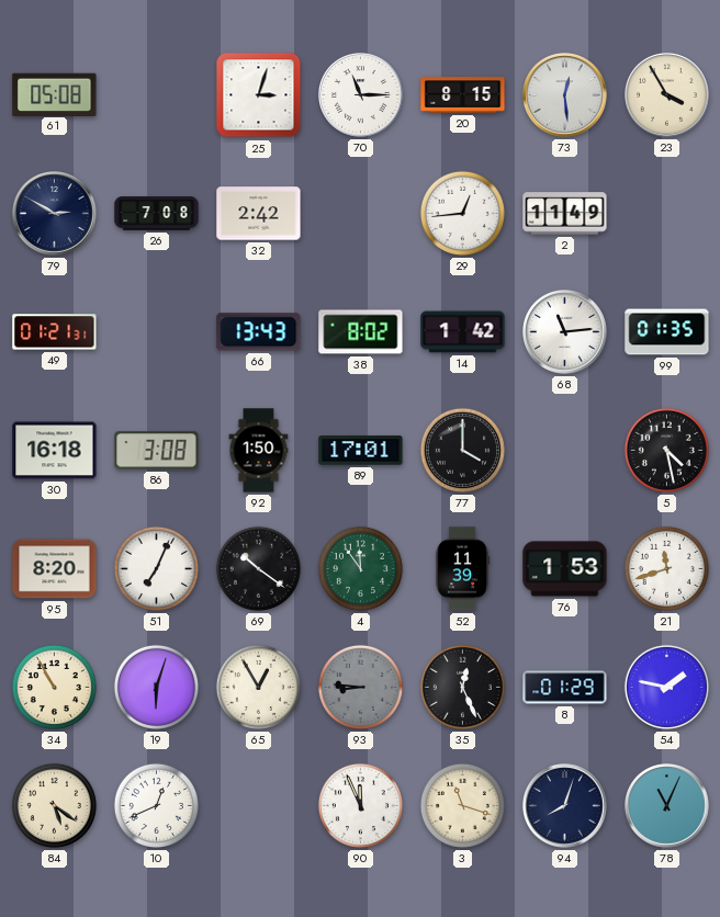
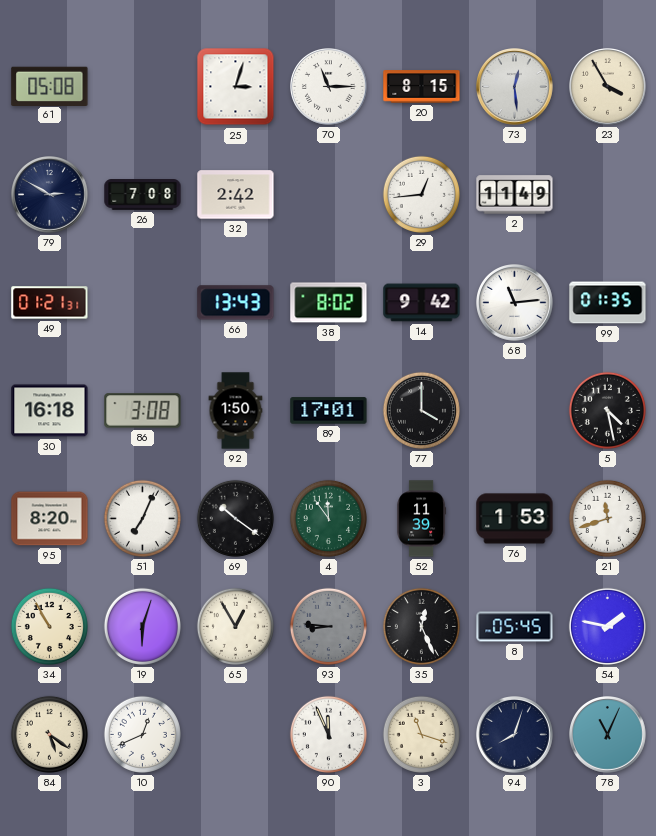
14: 1:42 -> 9:42 (422, 303)
8: 01:29 -> 05:45 (515, 627)
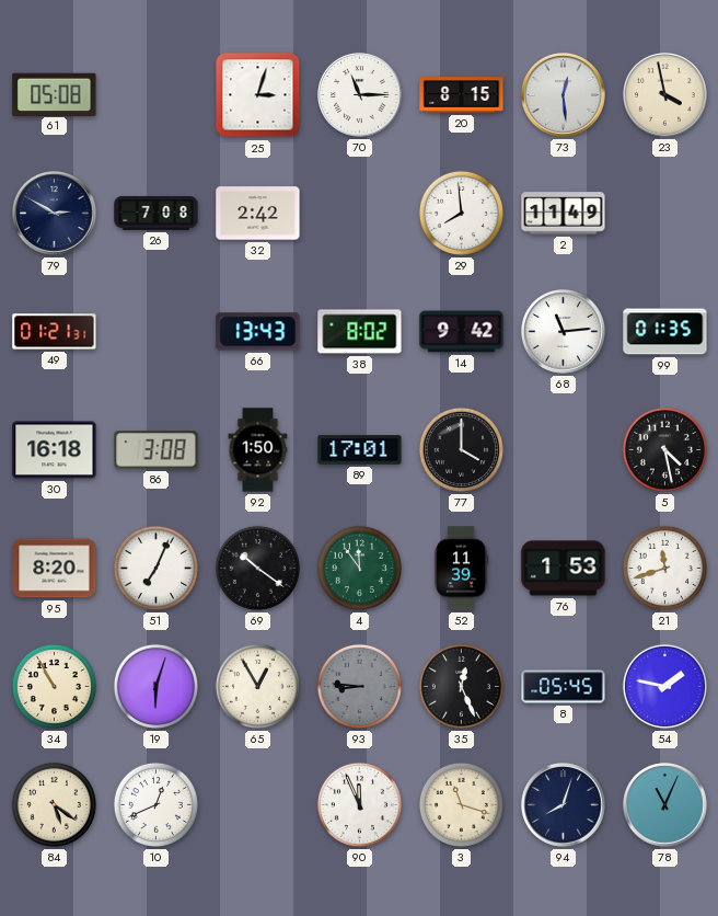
23: 3:55 -> 3:58 (665, 95)
29: 12:44 -> 7:59 (461, 213)
